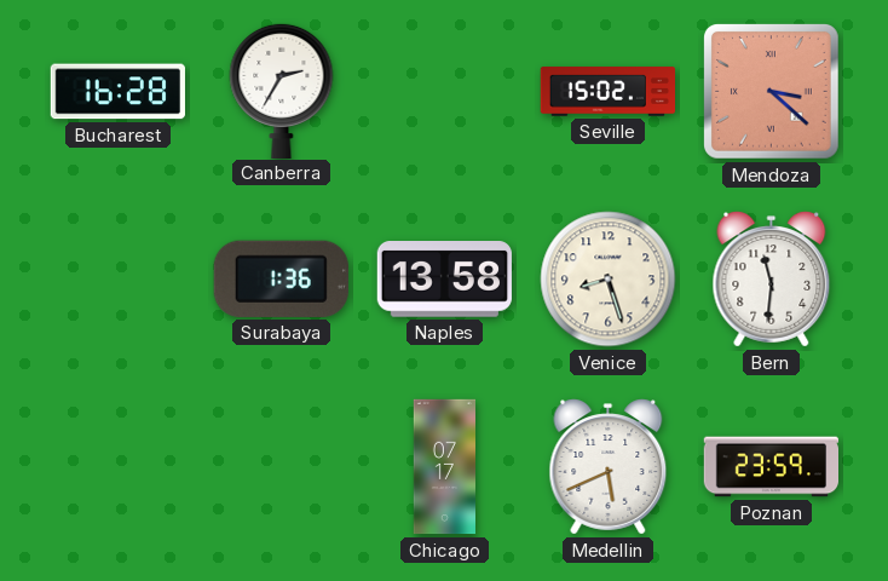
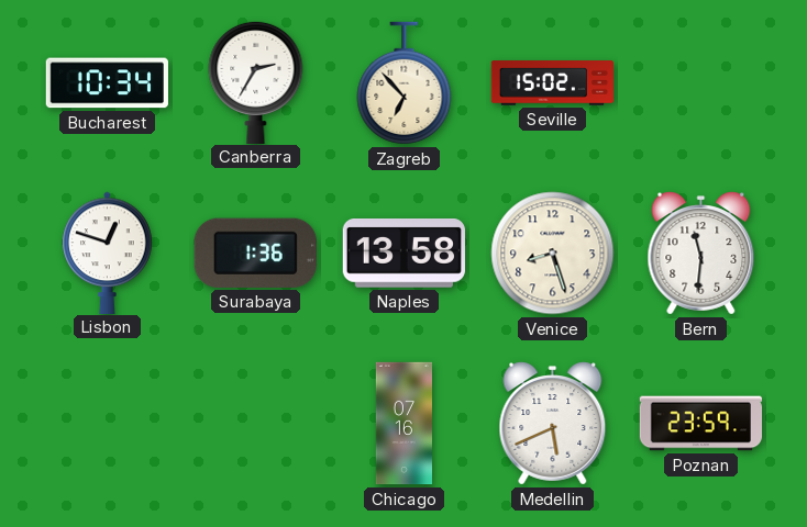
Bucharest: 16:28 -> 10:34 (107, 83)
Zagreb: none -> 6:53 (405, 83)
Mendoza: 3:22 -> none (772, 92)
Lisbon: none -> 12:48 (108, 253)
Chicago: 07:17 -> 07:16 (403, 424)
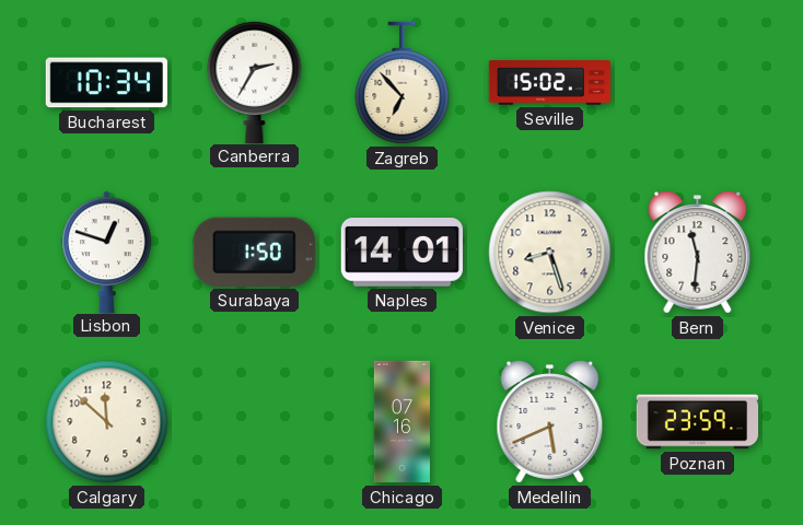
Surabaya: 1:36 -> 1:50 (254, 252)
Naples: 13:58 -> 14:01 (401, 253)
Calgary: none -> 11:52 (107, 422)
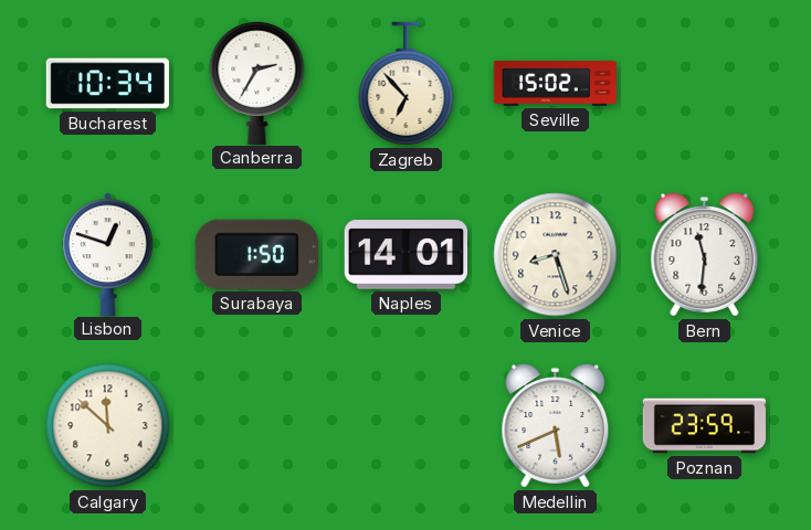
Chicago: 07:16 -> none (401, 422)
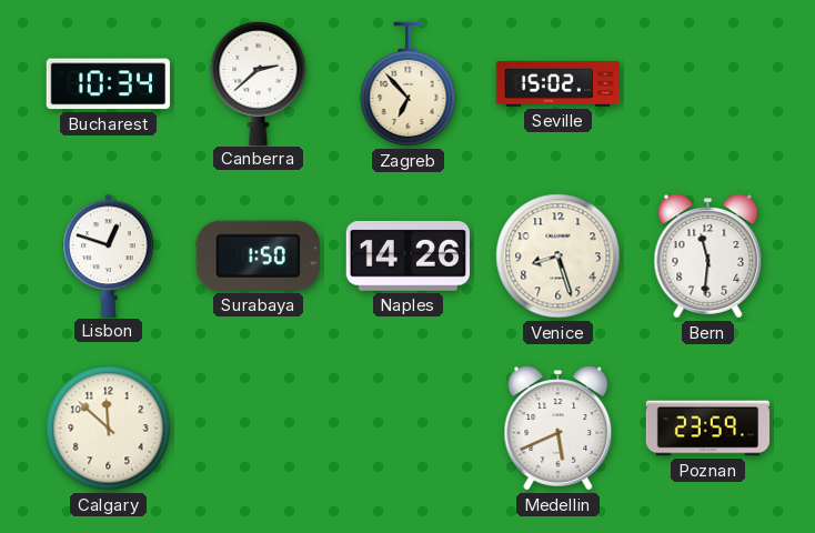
Canberra: 2:35 -> 2:38 (259, 82)
Naples: 14:01 -> 14:26 (407, 257)
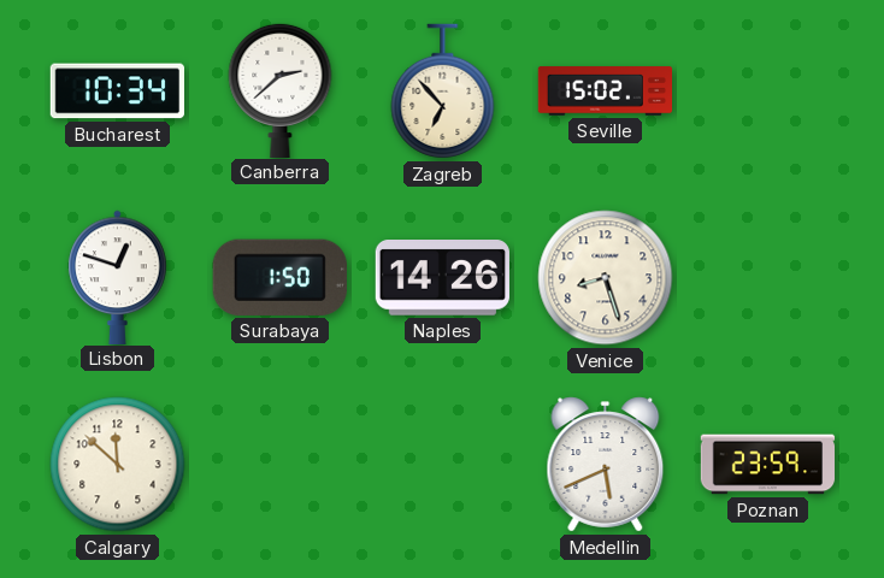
Bern: 11:31 -> none (708, 257)
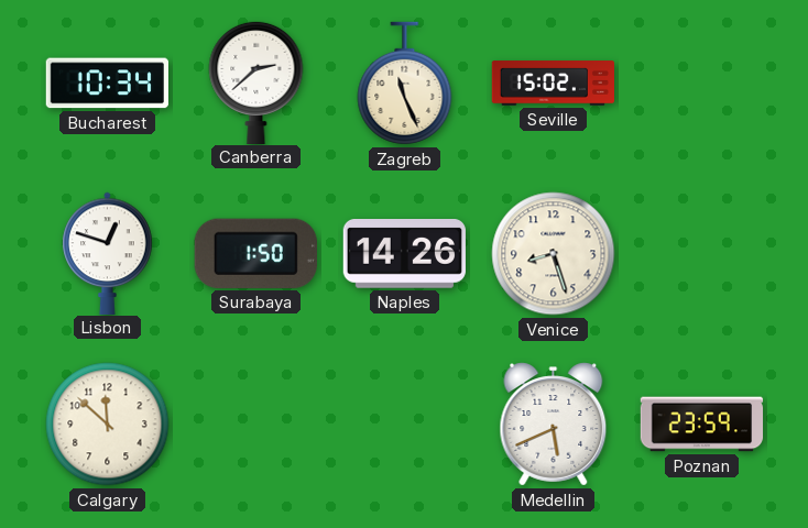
Zagreb: 6:53 -> 11:26 (405, 84)
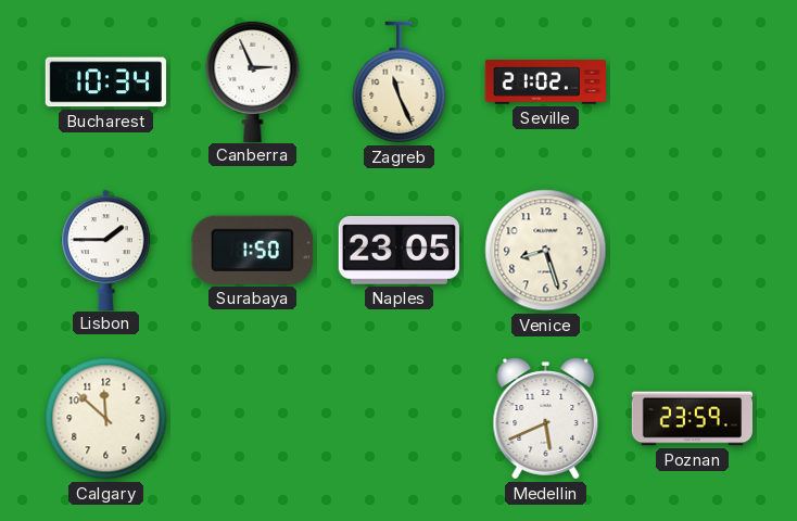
Canberra: 2:38 -> 2:56 (253, 80)
Seville: 15:02 -> 21:02 (546, 82)
Lisbon: 12:48 -> 1:45 (106, 250)
Naples: 14:26 -> 23:05 (399, 251)
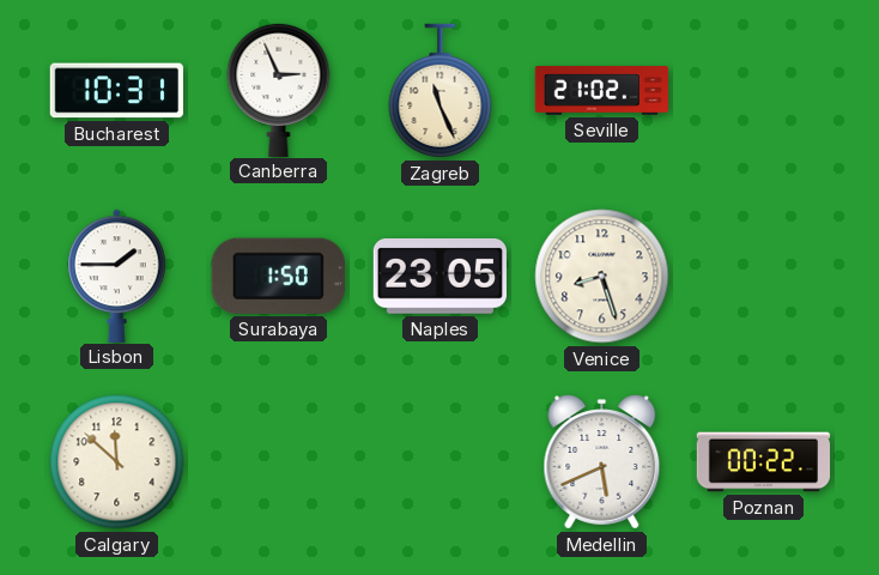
Bucharest: 10:34 -> 10:31 (116, 91)
Poznan: 23:59 -> 00:22 (764, 462)
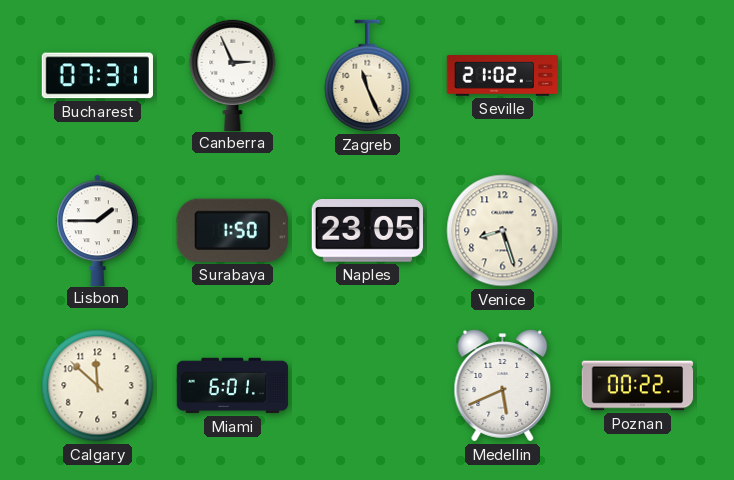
Bucharest: 10:31 -> 07:31 (97, 76)
Miami: none -> 6:01 (233, 386)
